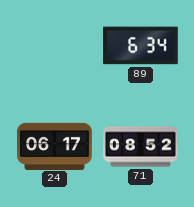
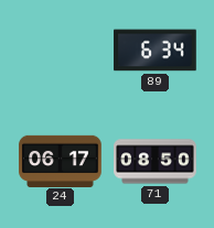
71: 08:52 -> 08:50 (156, 162)
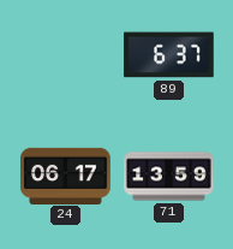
89: 6:34 -> 6:37 (169, 55)
71: 08:50 -> 13:59 (169, 177)
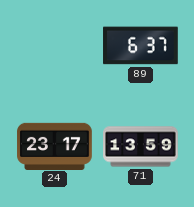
24: 06:17 -> 23:17 (55, 146)
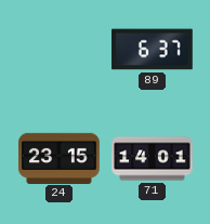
24: 23:17 -> 23:15 (60, 158)
71: 13:59 -> 14:01 (153, 159)
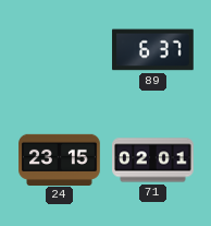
71: 14:01 -> 02:01 (153, 160)
